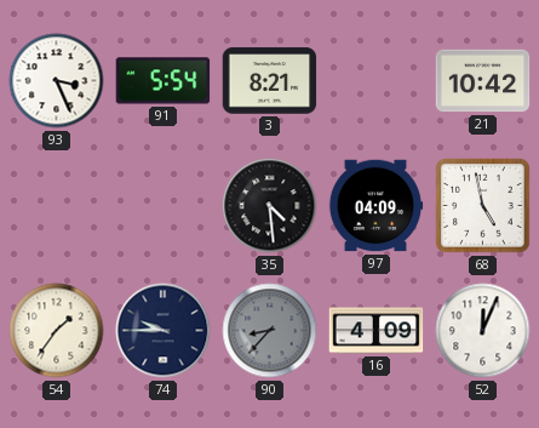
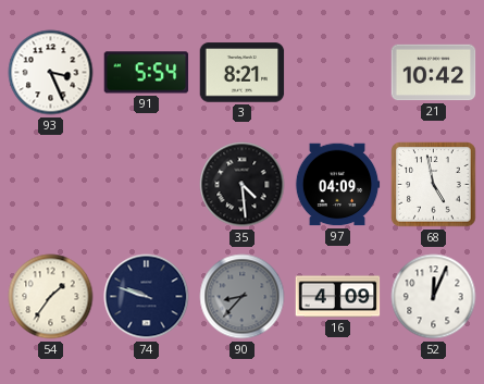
74: 9:45 -> 9:48 (147, 297)
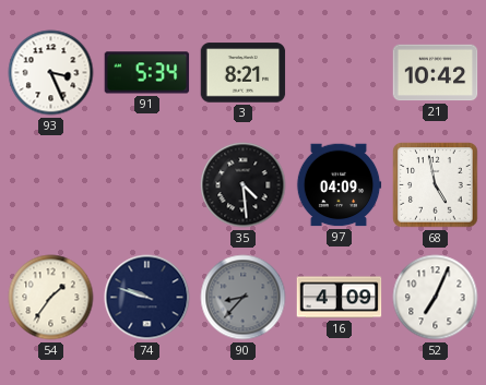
91: 5:54 -> 5:34 (147, 73)
52: 12:04 -> 7:04 (436, 298)
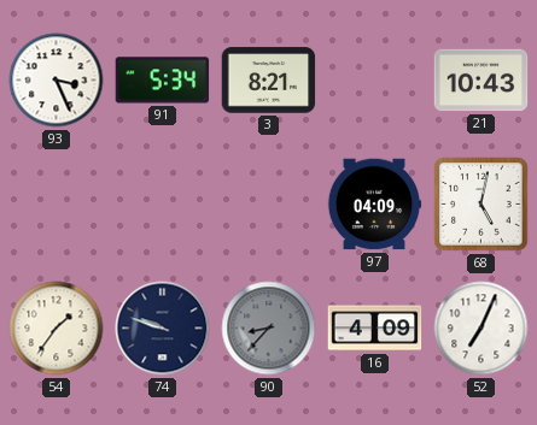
21: 10:42 -> 10:43 (481, 81)
35: 4:29 -> none (244, 185)
68: 4:58 -> 5:02 (481, 205)
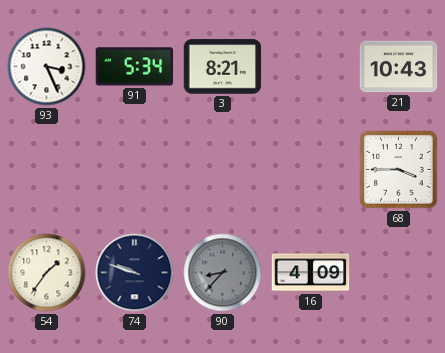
97: 04:09 -> none (374, 205)
68: 5:02 -> 3:45 (399, 170)
52: 7:04 -> none (481, 329)
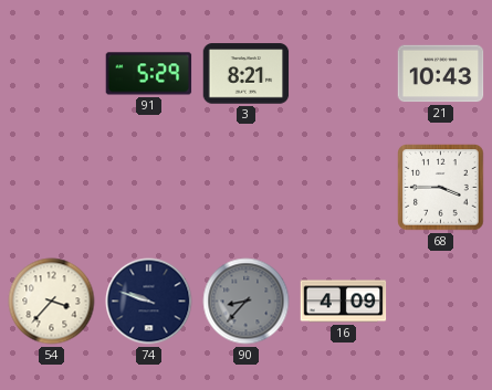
93: 3:26 -> none (47, 67)
91: 5:34 -> 5:29 (149, 74)
54: 1:36 -> 3:37 (52, 302)
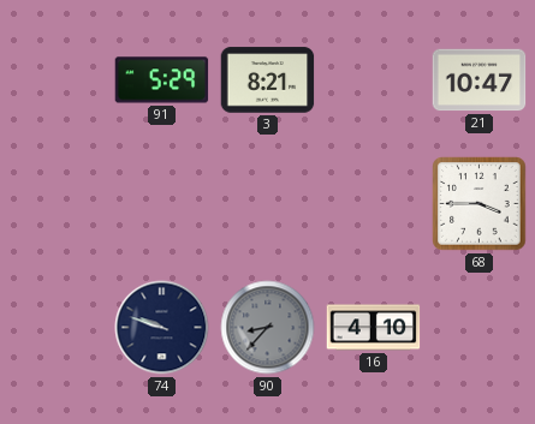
21: 10:43 -> 10:47 (480, 80)
54: 3:37 -> none (52, 302)
16: 4:09 -> 4:10 (374, 328)
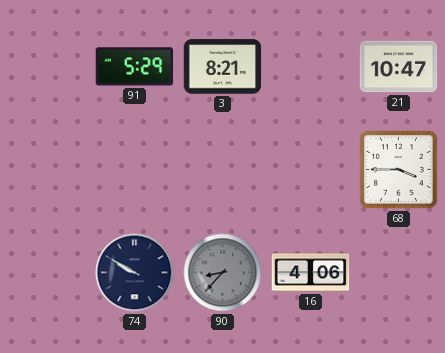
74: 9:48 -> 9:50 (135, 273)
16: 4:10 -> 4:06 (311, 273)
